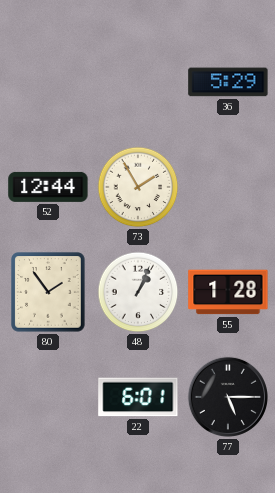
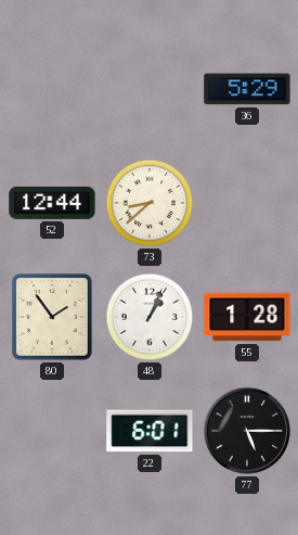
73: 1:55 -> 8:38 (150, 203)
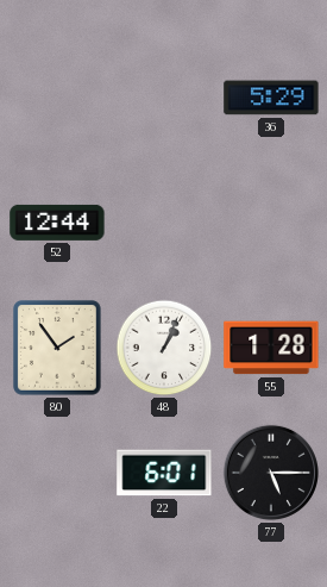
73: 8:38 -> none (150, 203)
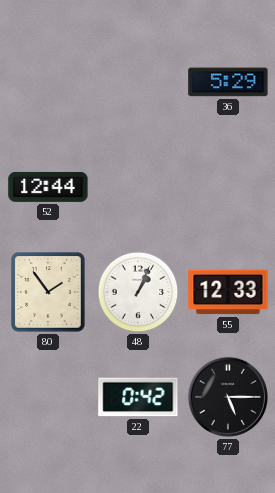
55: 1:28 -> 12:33 (228, 292)
22: 6:01 -> 0:42 (138, 397)
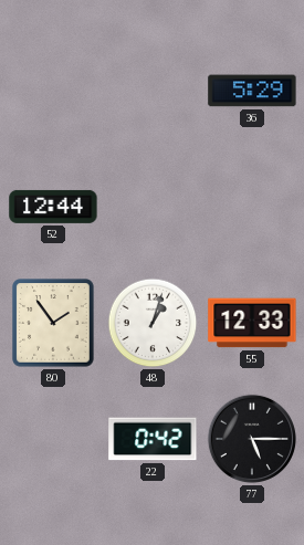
48: 1:04 -> 1:03 (153, 323)
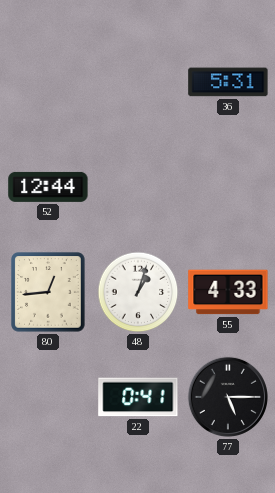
36: 5:29 -> 5:31 (228, 82)
80: 1:54 -> 12:44 (48, 292)
55: 12:33 -> 4:33 (228, 292)
22: 0:42 -> 0:41 (138, 397)
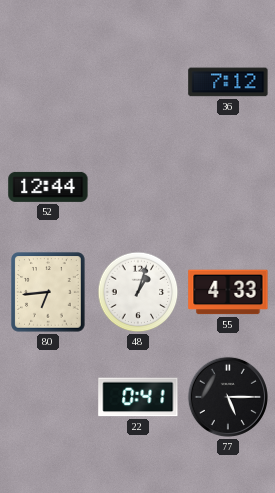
36: 5:31 -> 7:12 (228, 82)
80: 12:44 -> 6:44 (48, 292)
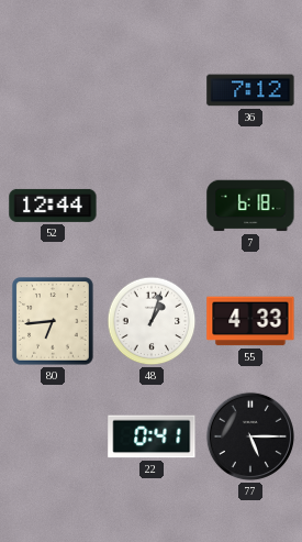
7: none -> 6:18 (250, 206)
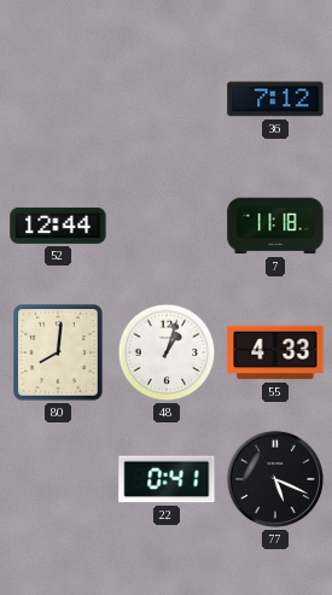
7: 6:18 -> 11:18 (275, 226)
80: 6:44 -> 8:01 (58, 352)
77: 5:15 -> 5:19 (275, 479)
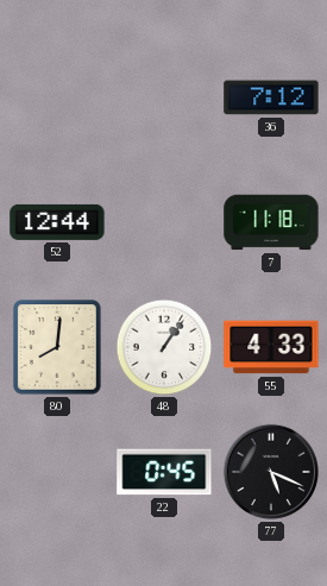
48: 1:03 -> 1:06 (164, 347)
22: 0:41 -> 0:45 (164, 472)
